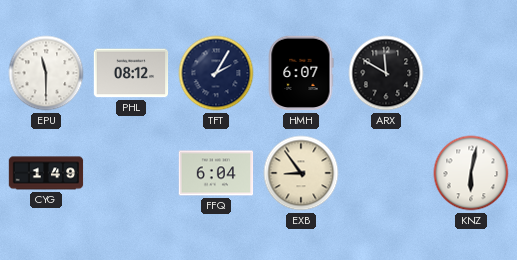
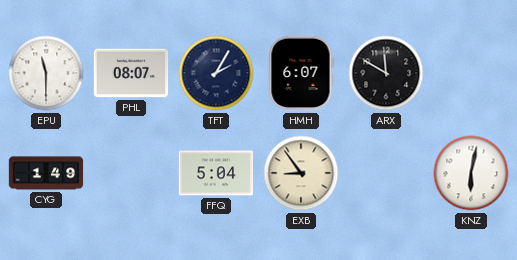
PHL: 08:12 -> 08:07 (131, 73)
FFQ: 6:04 -> 5:04 (216, 173)
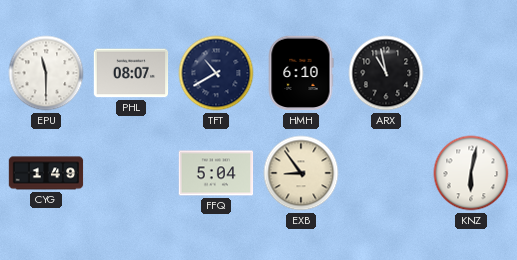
TFT: 2:05 -> 10:40 (216, 73)
HMH: 6:07 -> 6:10 (301, 73)
ARX: 11:50 -> 10:58 (386, 73)
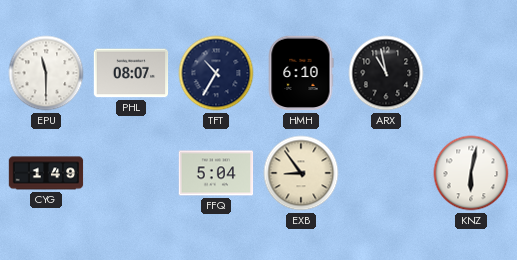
TFT: 10:40 -> 10:35 (216, 73)
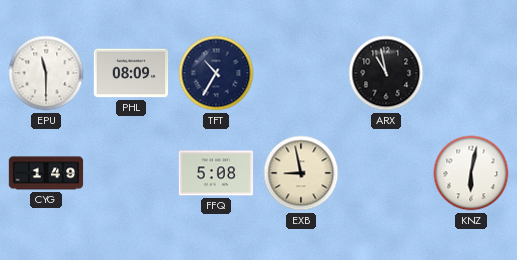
PHL: 08:07 -> 08:09 (131, 73)
HMH: 6:10 -> none (301, 73)
FFQ: 5:04 -> 5:08 (216, 173)
EXB: 8:54 -> 8:58 (301, 173)
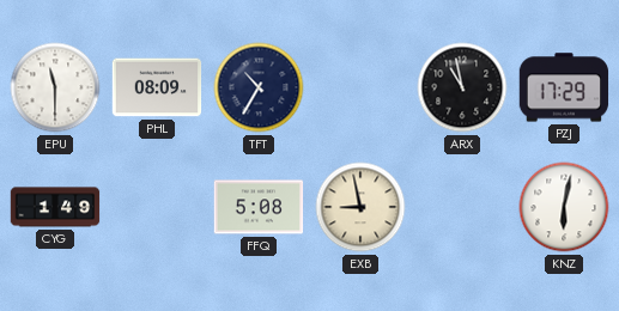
PZJ: none -> 17:29 (564, 87)
